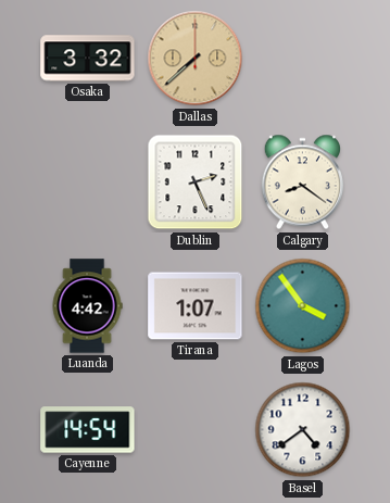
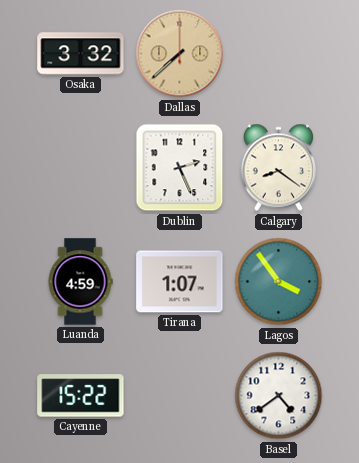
Luanda: 4:42 -> 4:59 (80, 282)
Cayenne: 14:54 -> 15:22 (81, 396)
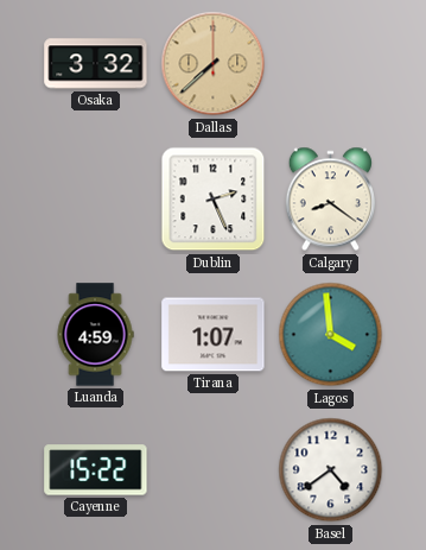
Lagos: 3:54 -> 3:59 (331, 335)
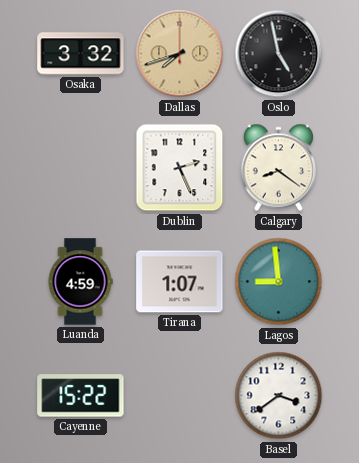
Dallas: 7:38 -> 7:42 (180, 54)
Oslo: none -> 4:58 (279, 54)
Lagos: 3:59 -> 8:59 (279, 282)
Basel: 4:39 -> 3:39 (279, 396)
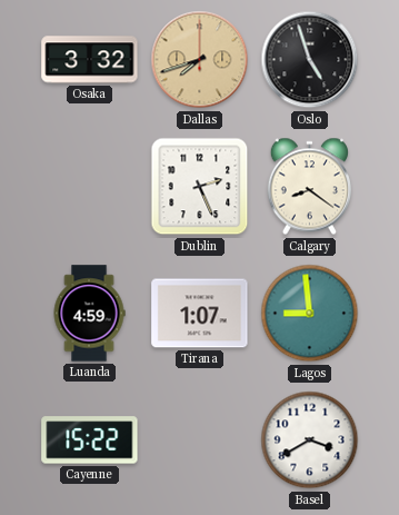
Oslo: 4:58 -> 4:57 (310, 60)
Basel: 3:39 -> 3:40 (310, 440)
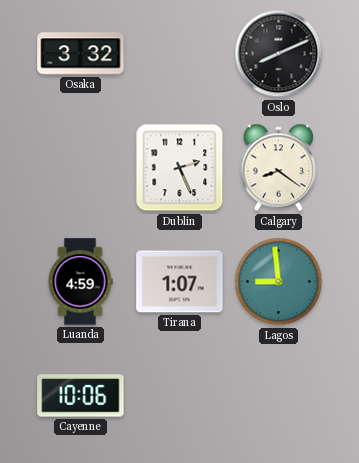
Dallas: 7:42 -> none (200, 60)
Oslo: 4:57 -> 8:11 (279, 54)
Cayenne: 15:22 -> 10:06 (81, 396)
Basel: 3:40 -> none (310, 440)
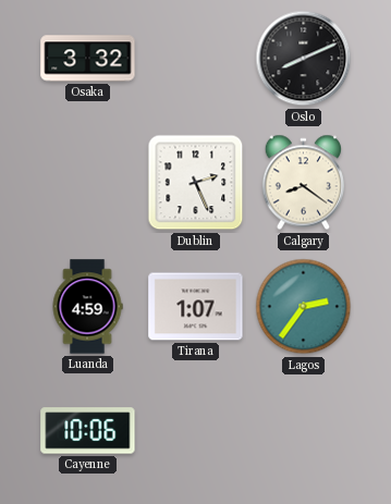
Lagos: 8:59 -> 2:36 (304, 307)
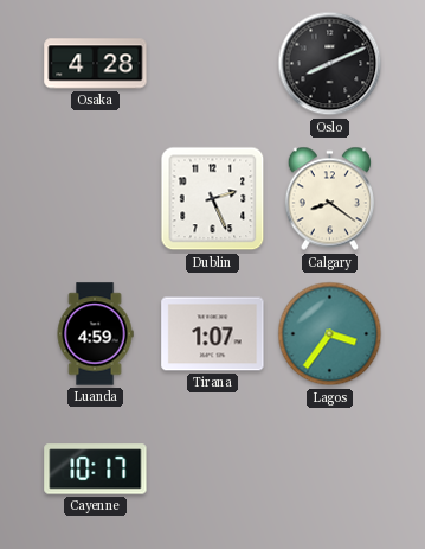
Osaka: 3:32 -> 4:28 (96, 64)
Lagos: 2:36 -> 3:36 (330, 334)
Cayenne: 10:06 -> 10:17 (96, 470)
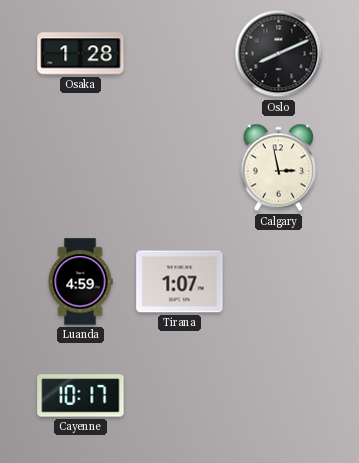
Osaka: 4:28 -> 1:28 (81, 54)
Dublin: 2:26 -> none (213, 199)
Calgary: 8:21 -> 2:58 (278, 168)
Lagos: 3:36 -> none (330, 334)
